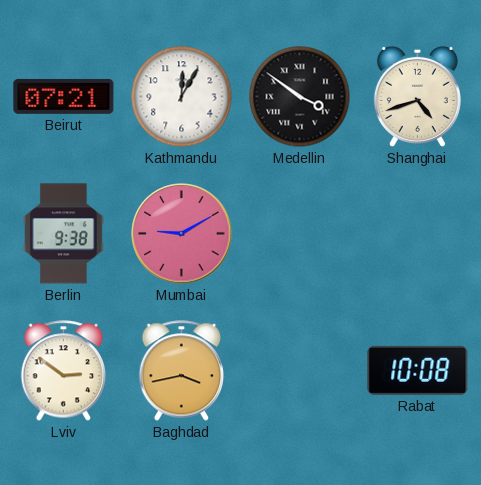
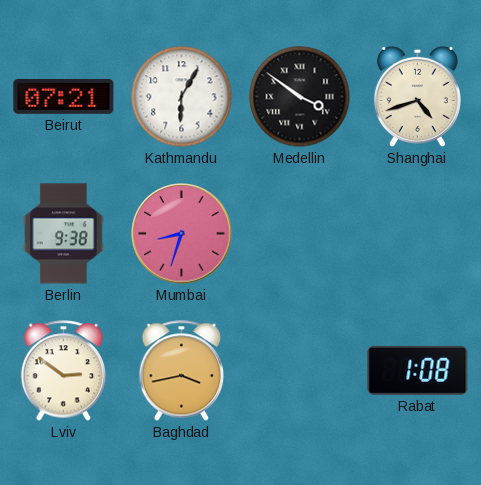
Kathmandu: 12:05 -> 6:05 (182, 97)
Mumbai: 9:10 -> 8:33 (182, 234)
Rabat: 10:08 -> 1:08 (418, 370)
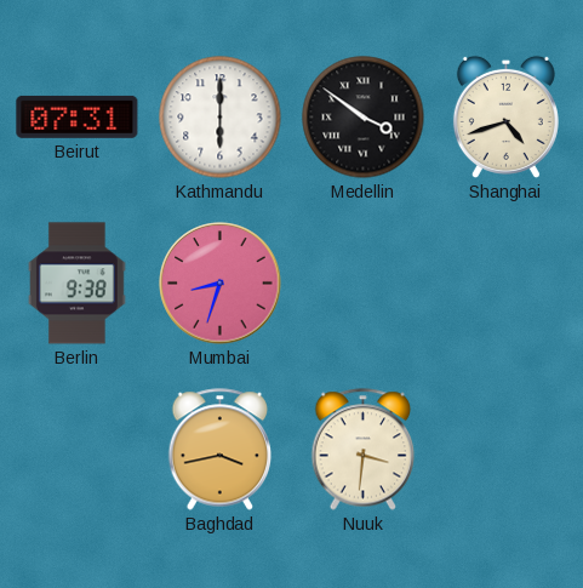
Beirut: 07:21 -> 07:31 (78, 116)
Kathmandu: 6:05 -> 6:00 (221, 118)
Lviv: 2:51 -> none (64, 371)
Nuuk: none -> 3:31 (364, 450)
Rabat: 1:08 -> none (418, 370)
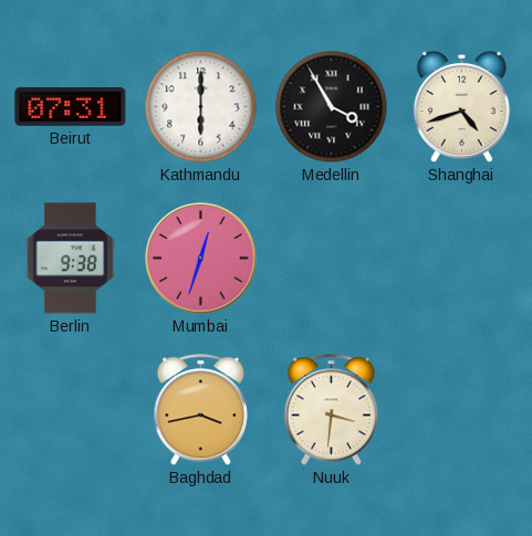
Medellin: 3:51 -> 3:55 (332, 107)
Mumbai: 8:33 -> 12:33 (201, 259)
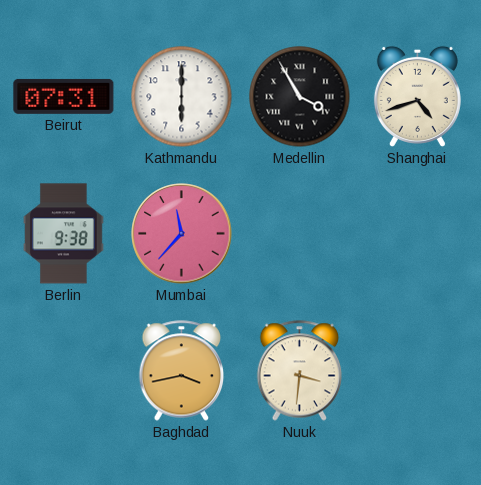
Mumbai: 12:33 -> 11:37 (182, 234)
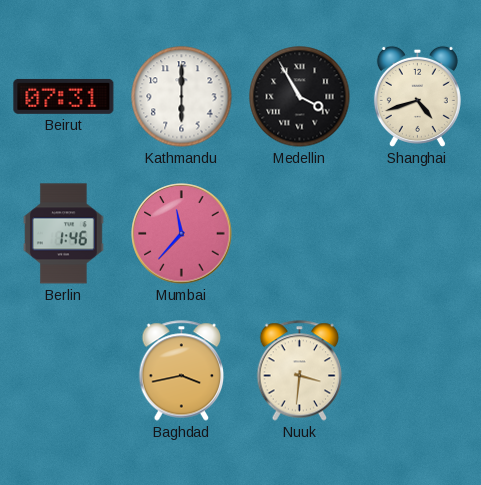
Berlin: 9:38 -> 1:46 (63, 234)
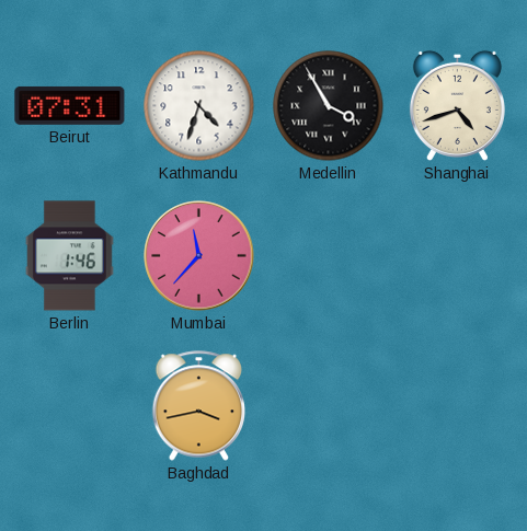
Kathmandu: 6:00 -> 4:33 (199, 106)
Nuuk: 3:31 -> none (300, 371)
